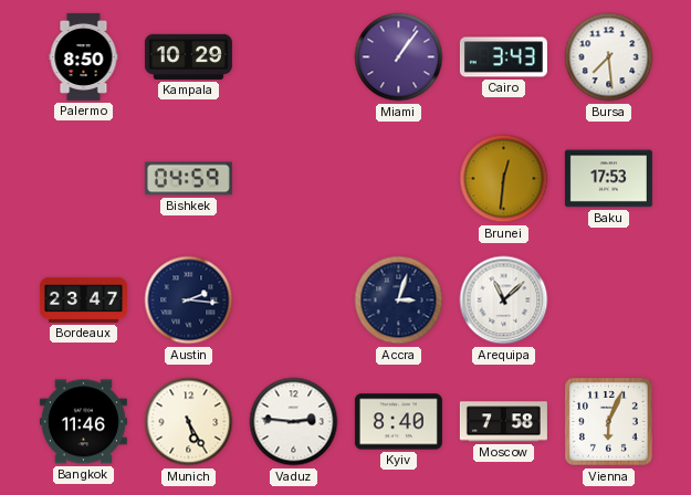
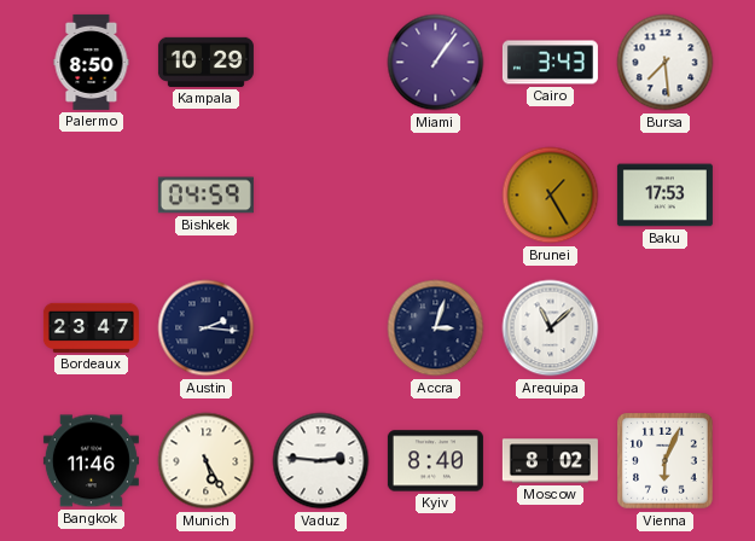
Brunei: 12:31 -> 1:25 (551, 196)
Moscow: 7:58 -> 8:02 (550, 461)
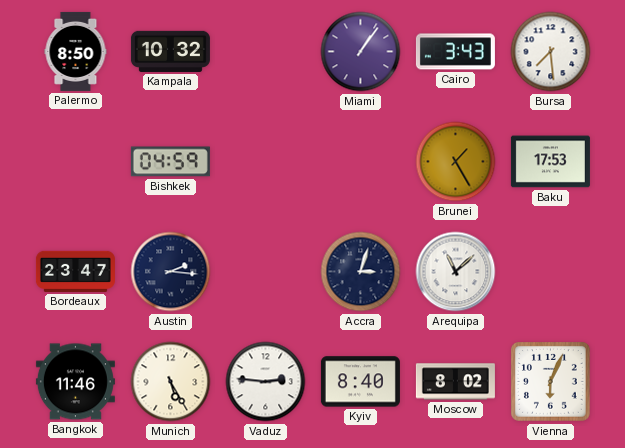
Kampala: 10:29 -> 10:32 (170, 51)
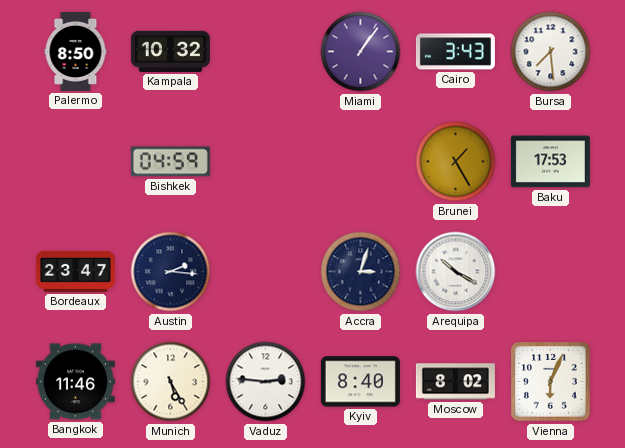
Arequipa: 11:08 -> 10:20 (456, 272)
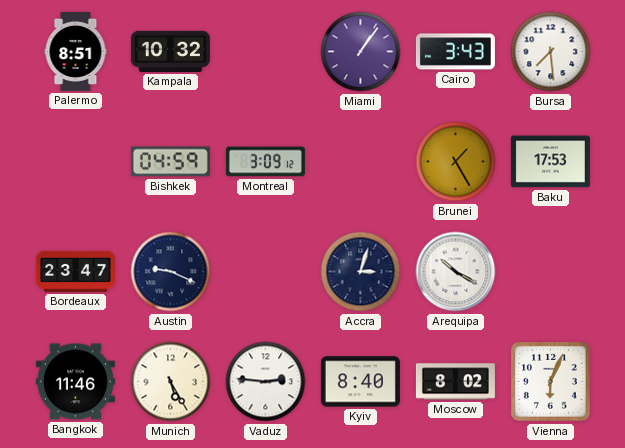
Palermo: 8:50 -> 8:51 (76, 51)
Montreal: none -> 3:09 (265, 162)
Austin: 2:16 -> 9:19 (171, 272)
